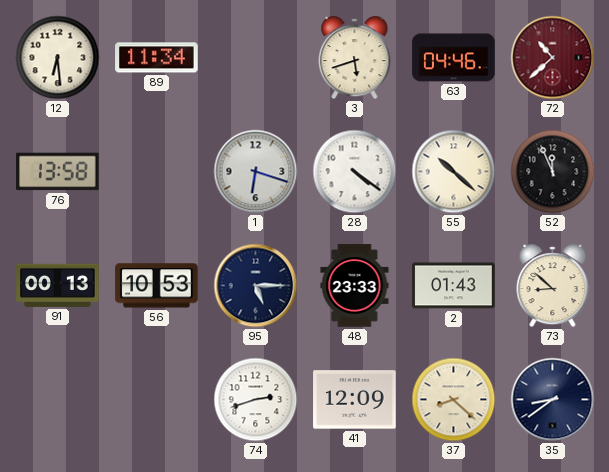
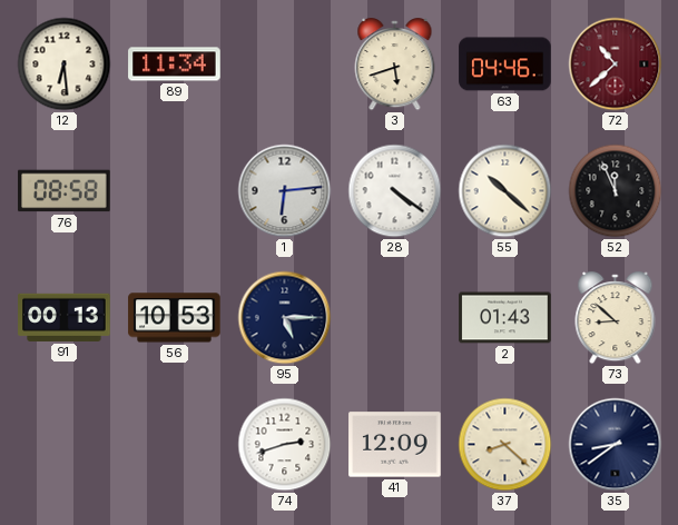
76: 13:58 -> 08:58 (65, 191)
1: 6:18 -> 6:14 (285, 191)
48: 23:33 -> none (355, 286)
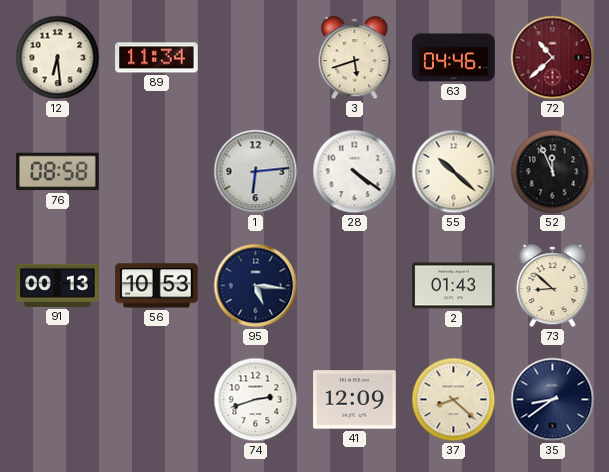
95: 5:15 -> 5:16 (256, 286)
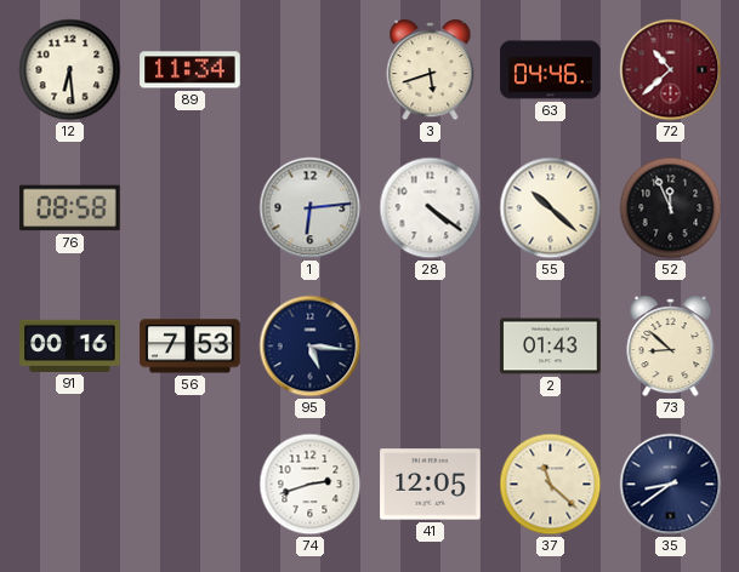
91: 00:13 -> 00:16 (70, 345)
56: 10:53 -> 7:53 (191, 347)
41: 12:09 -> 12:05 (431, 485)
37: 8:22 -> 11:22 (551, 485)
